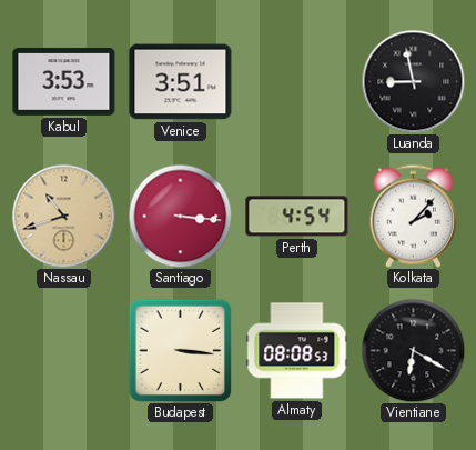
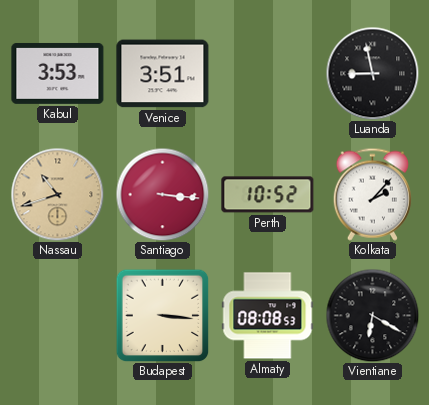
Perth: 4:54 -> 10:52 (268, 195)
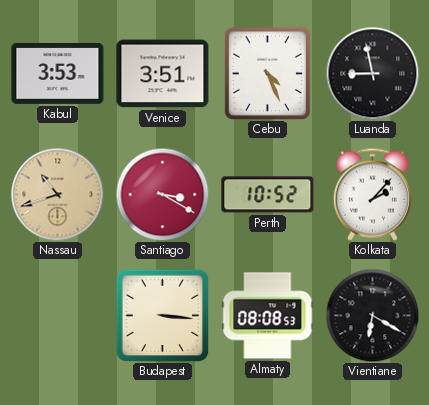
Cebu: none -> 4:26 (267, 73)
Santiago: 3:16 -> 3:20 (162, 194)
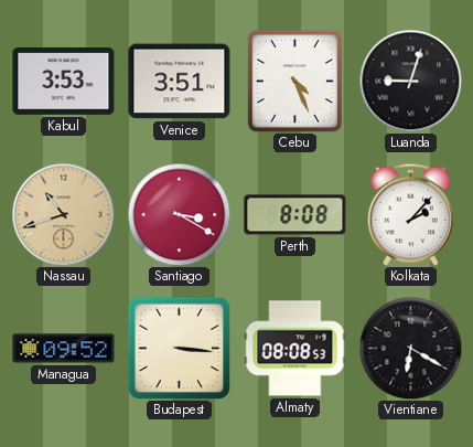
Luanda: 8:58 -> 9:03 (410, 81)
Perth: 10:52 -> 8:08 (295, 215)
Managua: none -> 09:52 (64, 349)
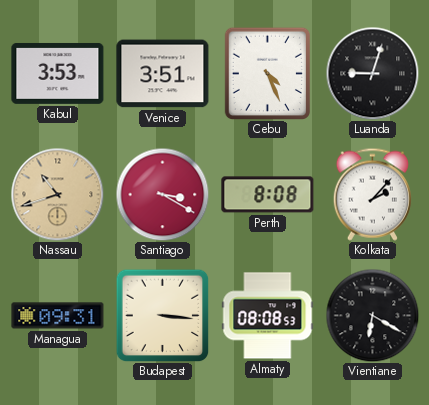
Managua: 09:52 -> 09:31 (58, 316)
